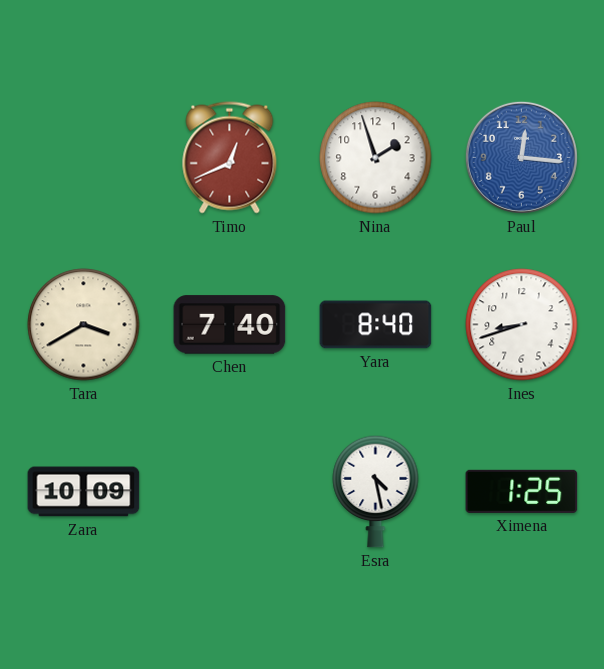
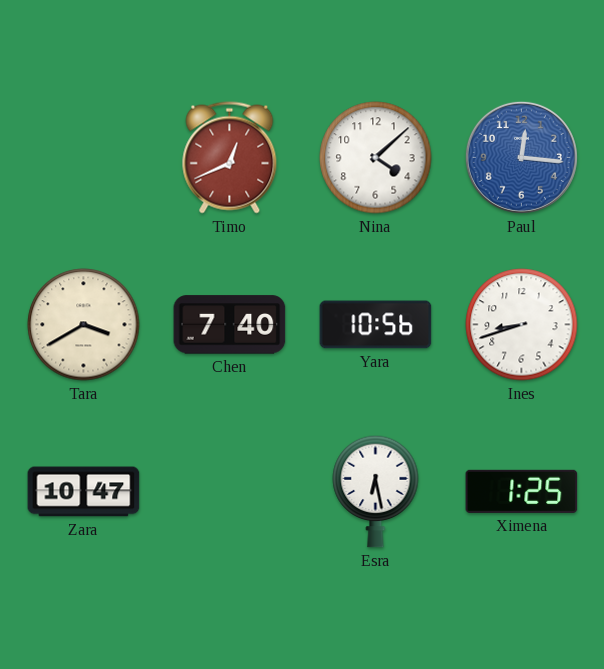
Nina: 1:57 -> 4:08 (376, 158)
Yara: 8:40 -> 10:56 (376, 325)
Zara: 10:09 -> 10:47 (84, 492)
Esra: 4:28 -> 6:28 (376, 491)
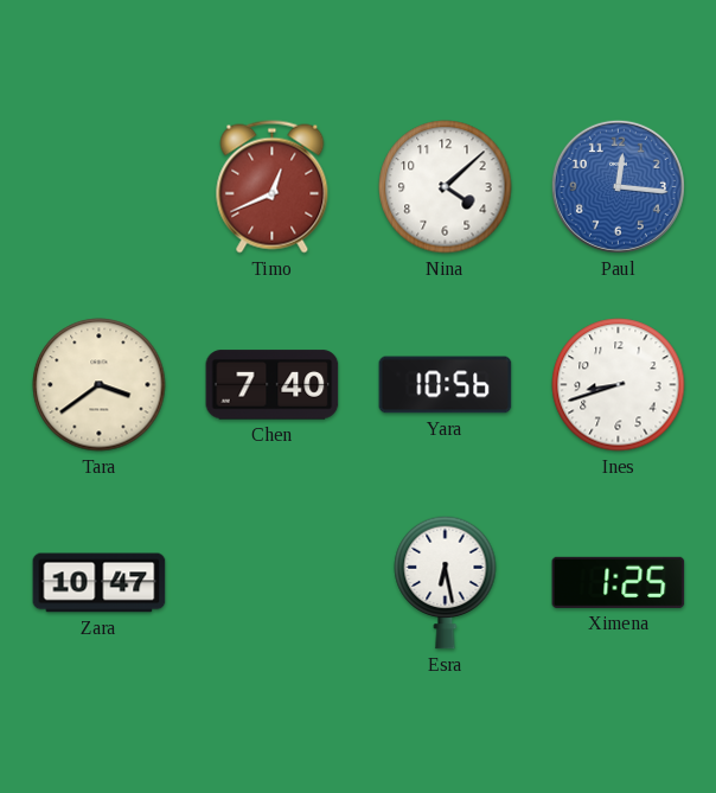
Tara: 3:40 -> 3:39 (100, 385)
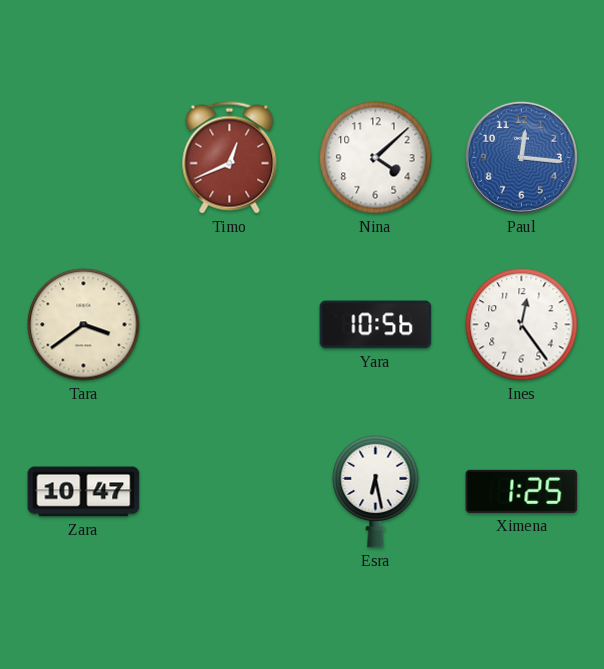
Chen: 7:40 -> none (273, 385)
Ines: 8:42 -> 12:24 (522, 325)
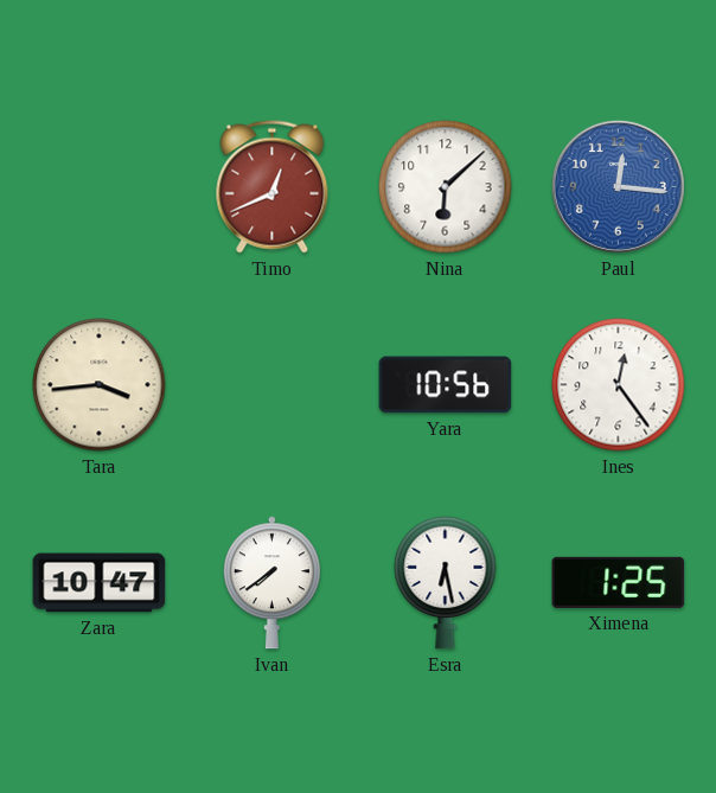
Nina: 4:08 -> 6:08 (446, 187)
Tara: 3:39 -> 3:44 (100, 385)
Ivan: none -> 7:39 (271, 583)
